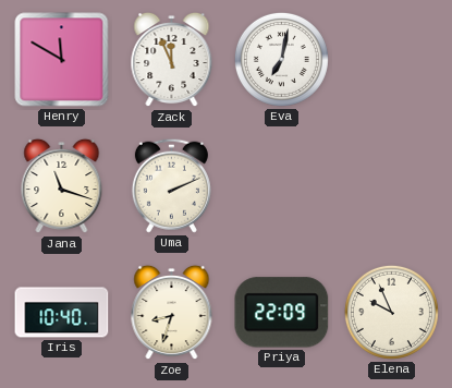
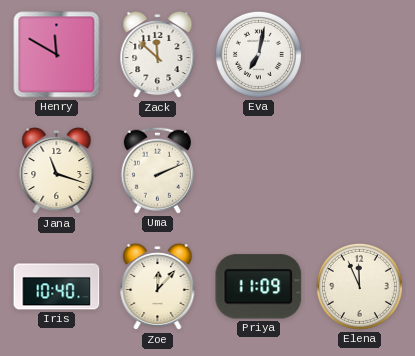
Zack: 11:56 -> 11:52 (158, 55)
Zoe: 8:33 -> 12:07 (158, 287)
Priya: 22:09 -> 11:09 (259, 287)
Elena: 9:56 -> 11:56 (359, 286)
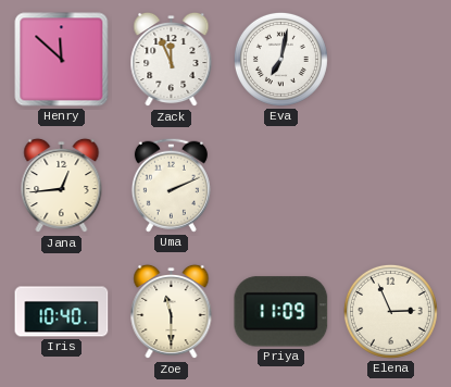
Henry: 11:50 -> 11:52 (62, 60)
Zack: 11:52 -> 11:56 (172, 60)
Jana: 11:18 -> 12:44 (62, 186)
Zoe: 12:07 -> 11:30 (172, 312)
Elena: 11:56 -> 2:56 (390, 311)
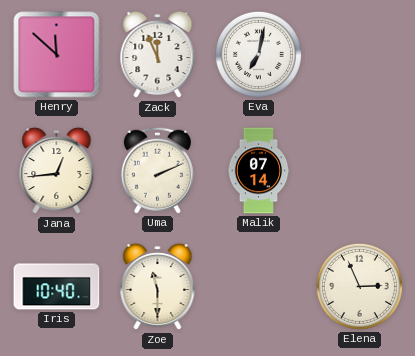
Malik: none -> 07:14 (259, 171)
Priya: 11:09 -> none (281, 312)
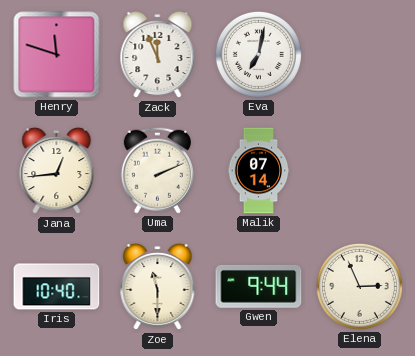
Henry: 11:52 -> 11:48 (57, 55)
Gwen: none -> 9:44 (259, 286)
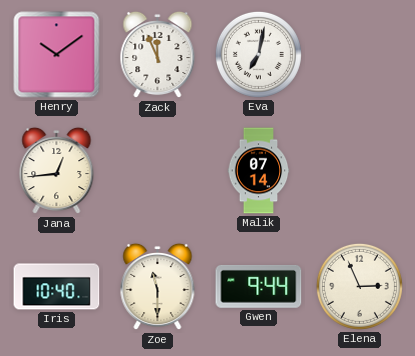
Henry: 11:48 -> 10:09 (57, 55)
Uma: 2:11 -> none (157, 170)
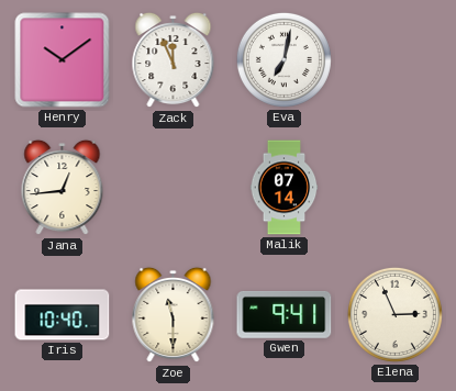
Gwen: 9:44 -> 9:41 (285, 314)
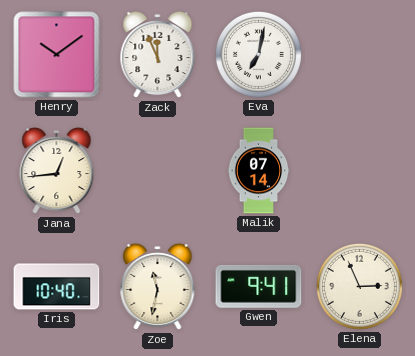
Zoe: 11:30 -> 11:32 (158, 287)
